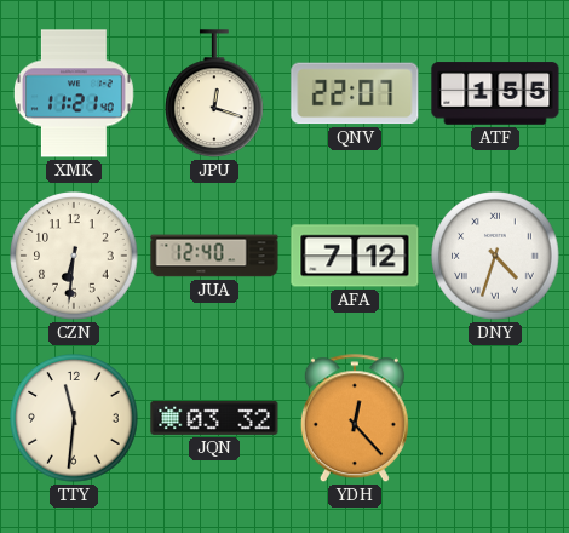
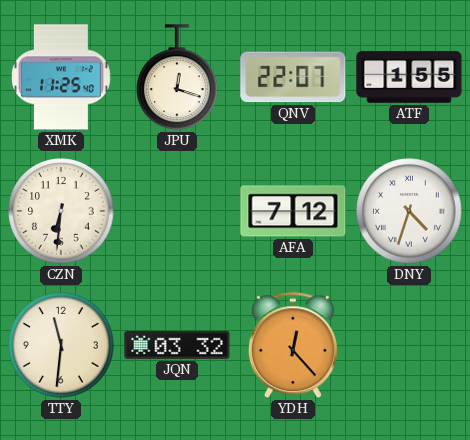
XMK: 11:21 -> 11:25 (62, 77)
JUA: 12:40 -> none (214, 256)
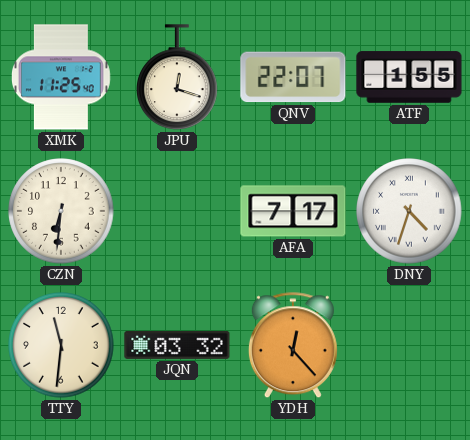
AFA: 7:12 -> 7:17 (293, 211)
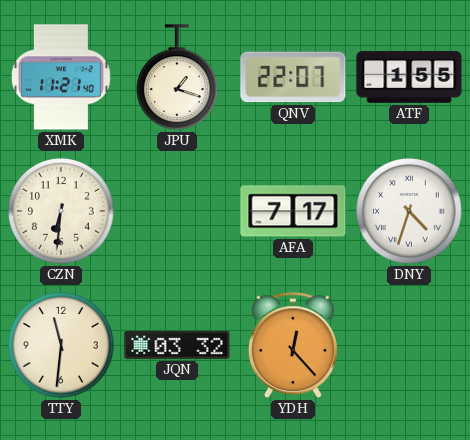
XMK: 11:25 -> 11:21 (62, 77)
JPU: 12:18 -> 1:18 (178, 78)
